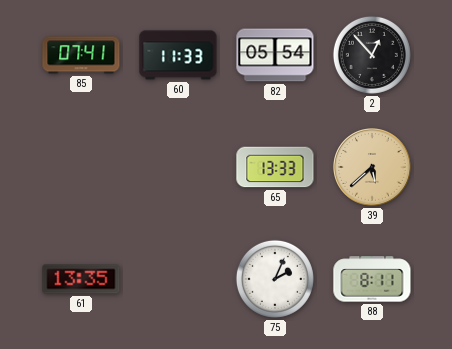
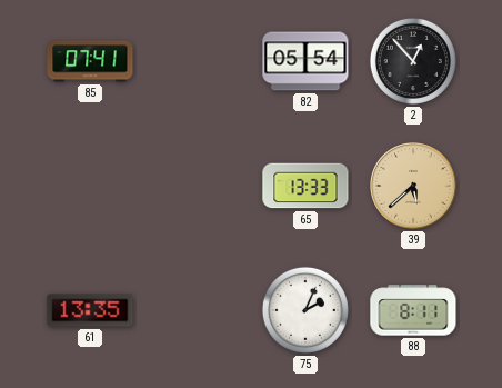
60: 11:33 -> none (178, 55)
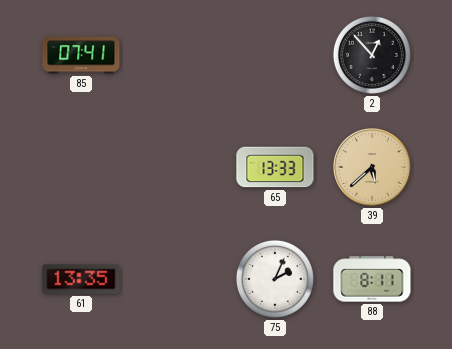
82: 05:54 -> none (305, 61)
